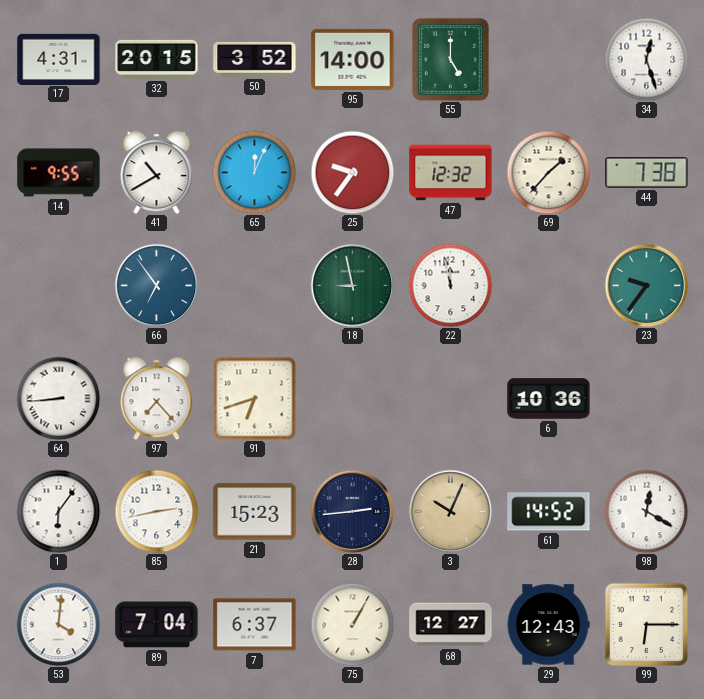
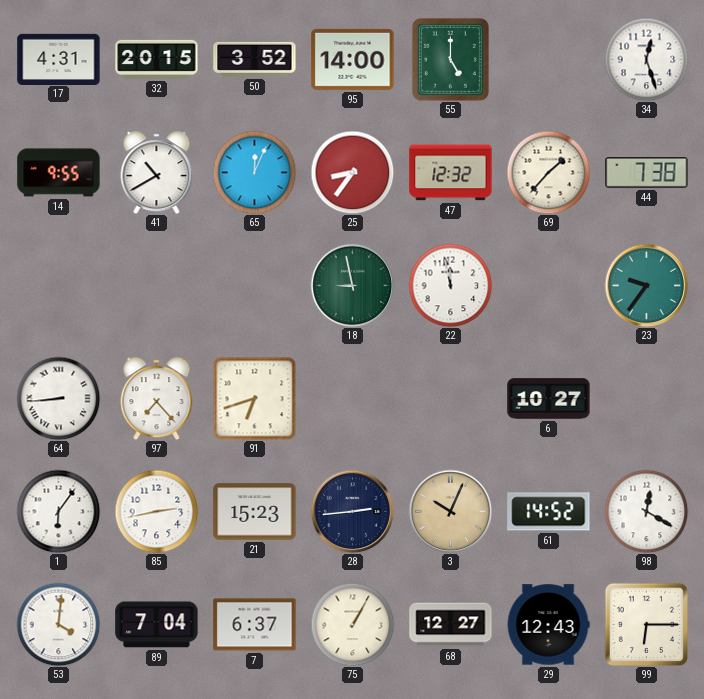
25: 9:36 -> 8:36 (352, 172)
66: 6:54 -> none (156, 285)
6: 10:36 -> 10:27 (549, 399)
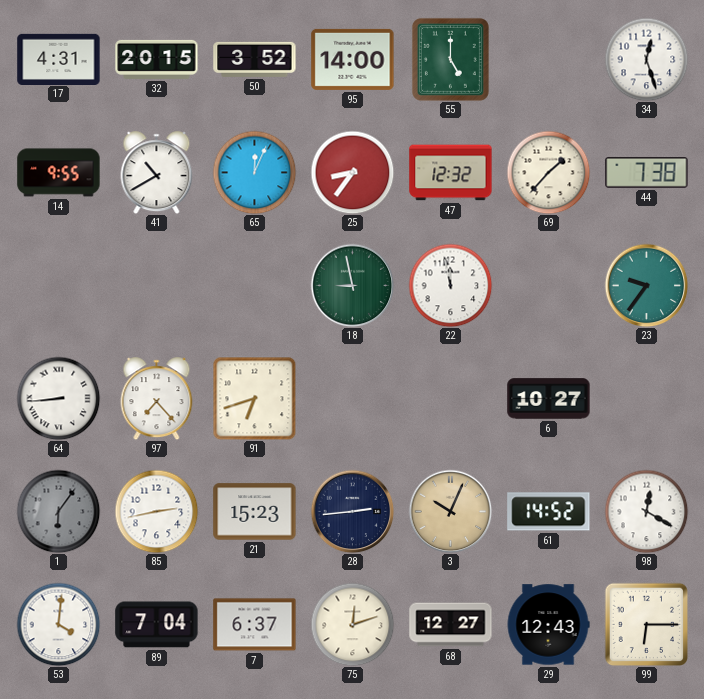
1 dial: white -> grey (58, 511)
75: 1:05 -> 12:12 (352, 624)
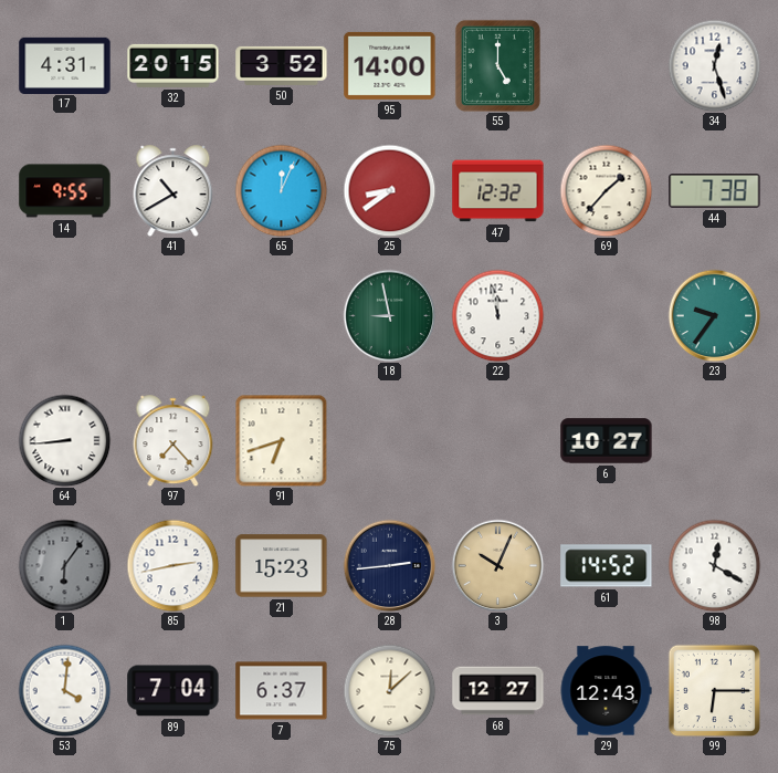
25: 8:36 -> 8:39 (389, 190)
75: 12:12 -> 12:08 (389, 690)
